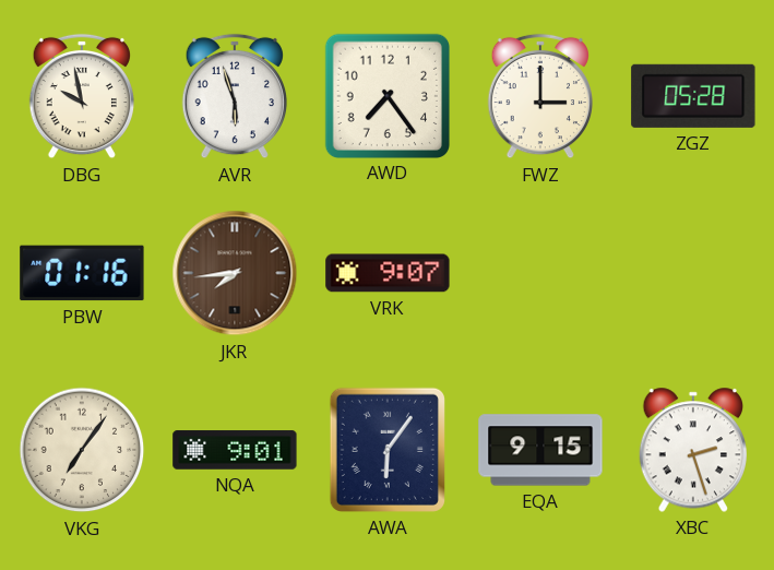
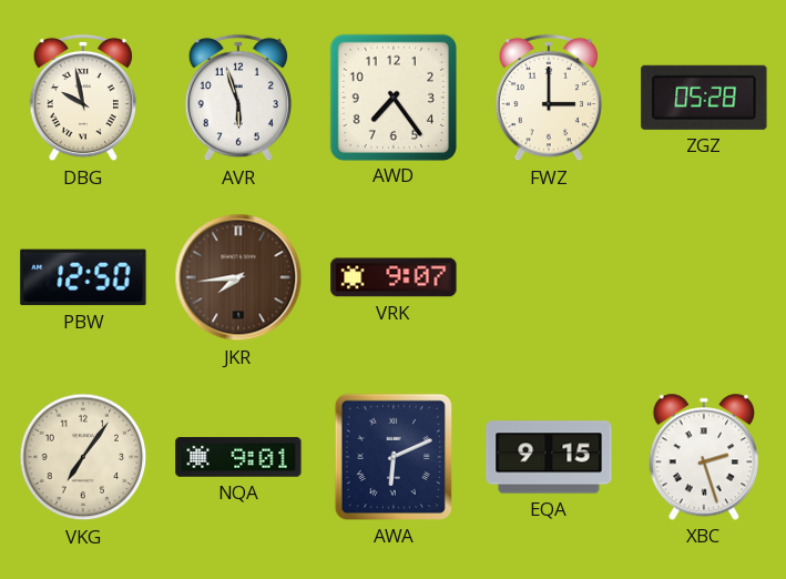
PBW: 01:16 -> 12:50 (83, 277)
AWA: 6:06 -> 6:11 (394, 457)
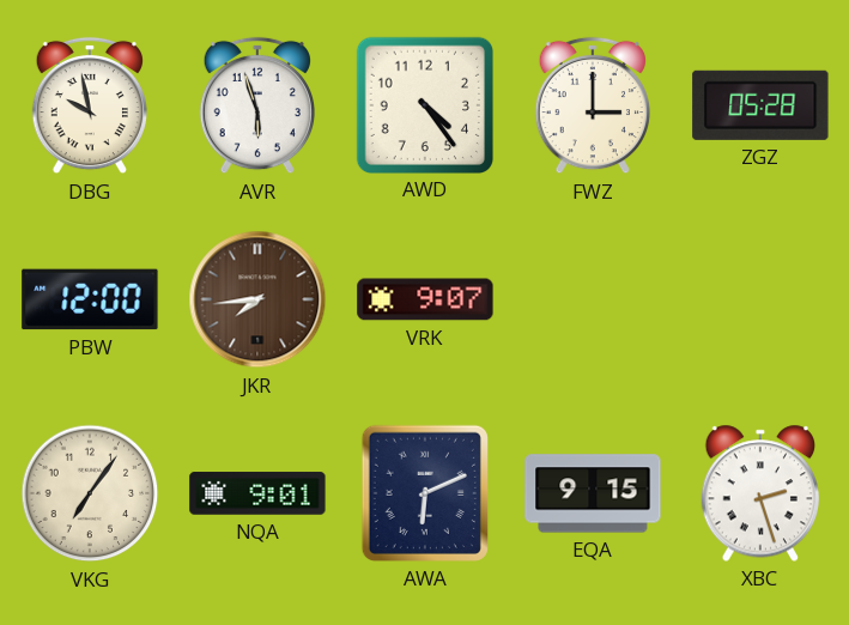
AWD: 7:24 -> 4:24 (424, 104)
PBW: 12:50 -> 12:00 (90, 299)
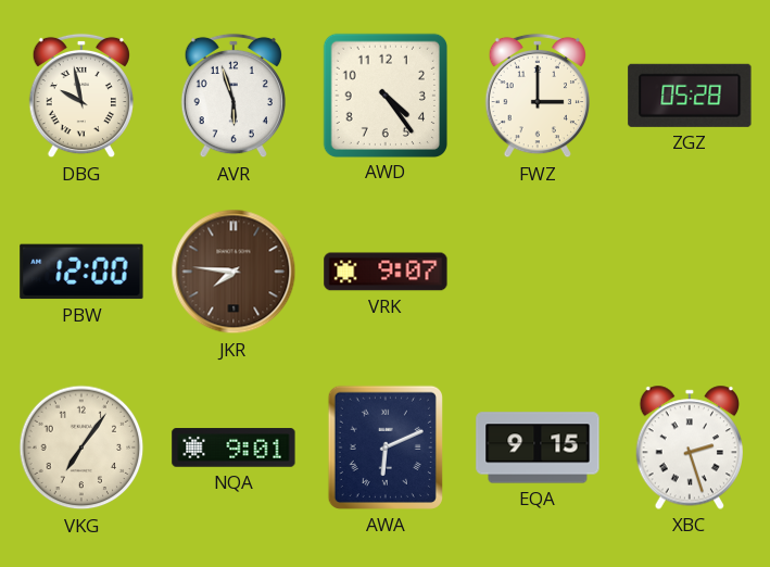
JKR: 7:44 -> 7:46 (233, 272)
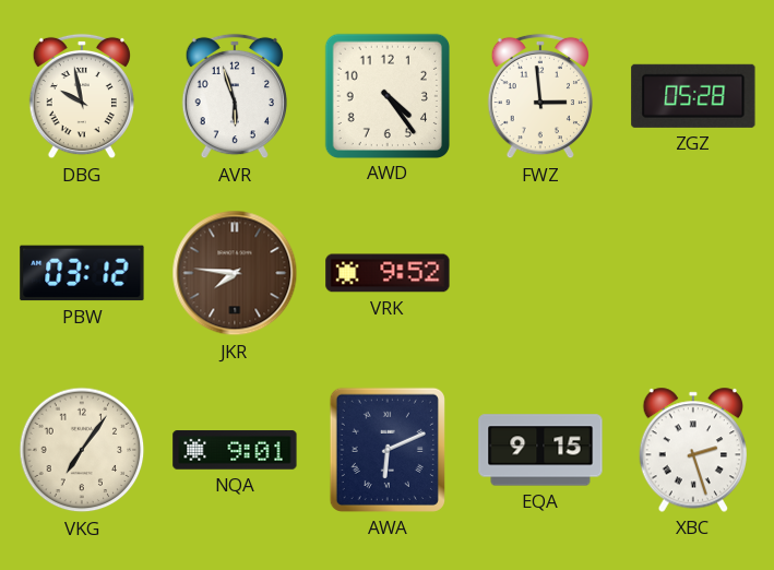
FWZ: 3:00 -> 2:59 (539, 96)
PBW: 12:00 -> 03:12 (82, 273)
VRK: 9:07 -> 9:52 (388, 273)
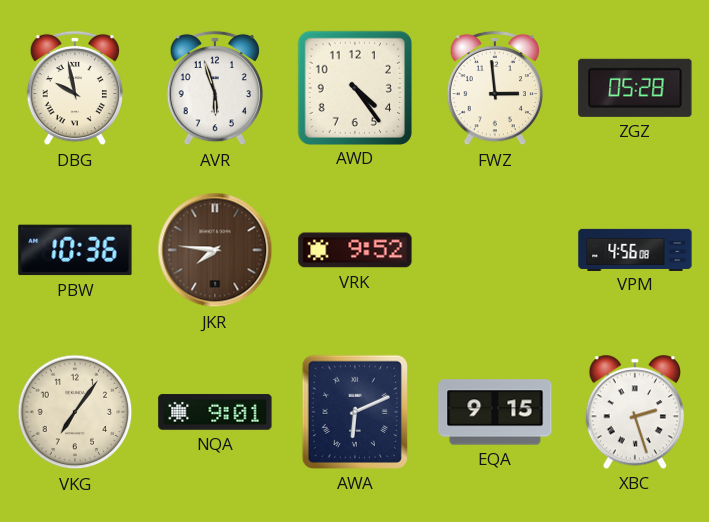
PBW: 03:12 -> 10:36 (75, 250)
VPM: none -> 4:56 (635, 249)
